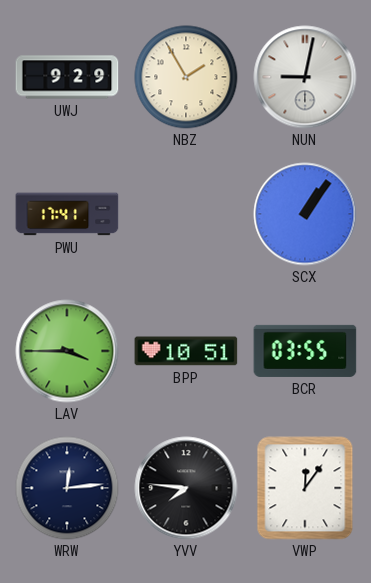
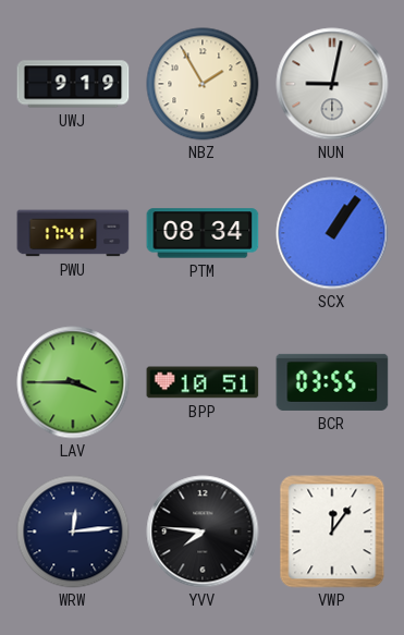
UWJ: 9:29 -> 9:19 (73, 84)
PTM: none -> 08:34 (203, 233)
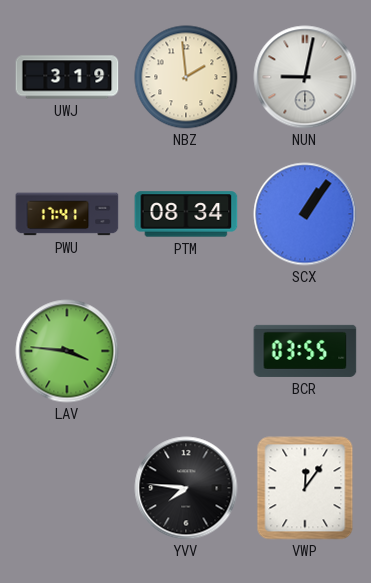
UWJ: 9:19 -> 3:19 (67, 77)
NBZ: 1:55 -> 1:59 (186, 77)
LAV: 3:45 -> 3:46 (67, 351)
BPP: 10:51 -> none (203, 382)
WRW: 12:14 -> none (73, 532)
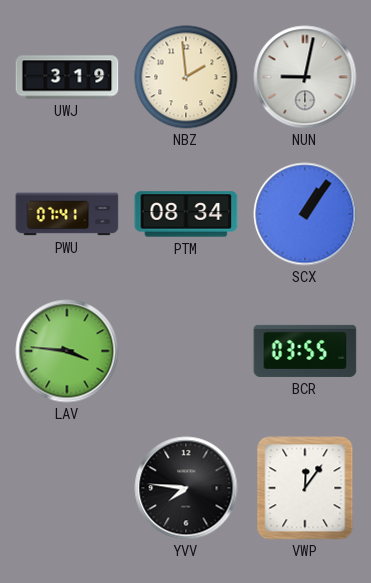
PWU: 17:41 -> 07:41 (67, 214)
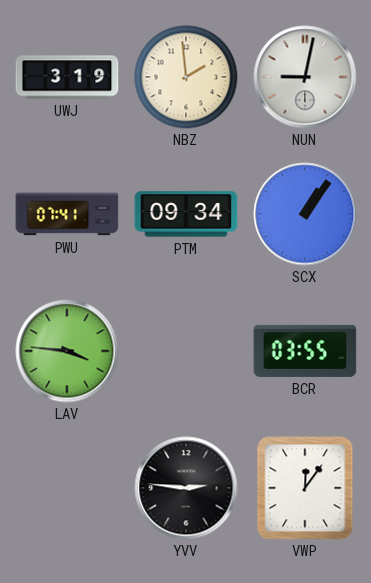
PTM: 08:34 -> 09:34 (186, 214)
YVV: 7:46 -> 2:46 (186, 488)
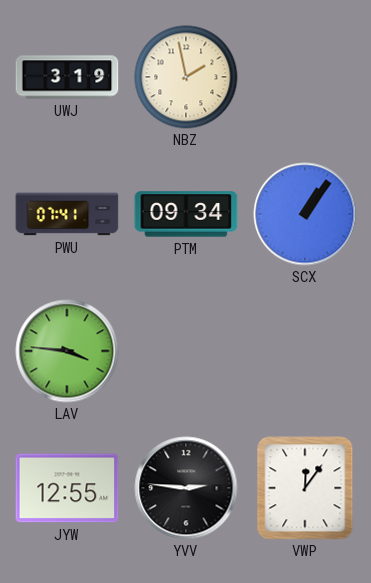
NBZ: 1:59 -> 1:58 (186, 77)
NUN: 9:02 -> none (305, 77)
BCR: 03:55 -> none (305, 351)
JYW: none -> 12:55 (67, 488)
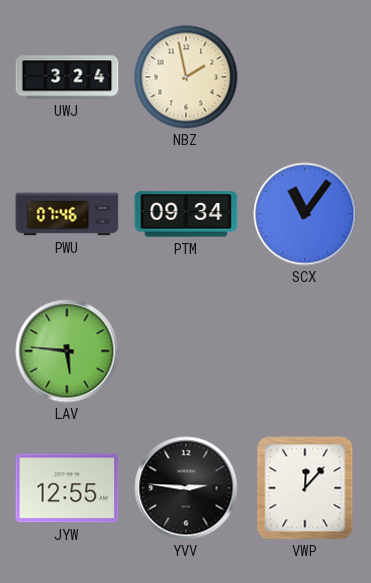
UWJ: 3:19 -> 3:24 (67, 77)
PWU: 07:41 -> 07:46 (67, 214)
SCX: 1:06 -> 11:06 (305, 214)
LAV: 3:46 -> 5:46 (67, 351)
VWP: 12:06 -> 12:07 (305, 488)
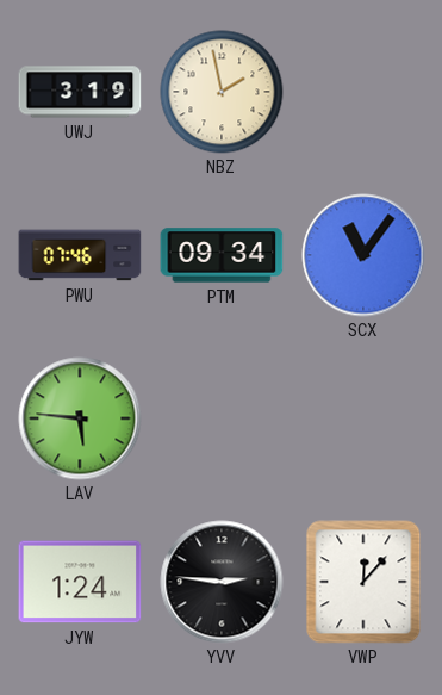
UWJ: 3:24 -> 3:19 (80, 92)
JYW: 12:55 -> 1:24 (80, 582)
